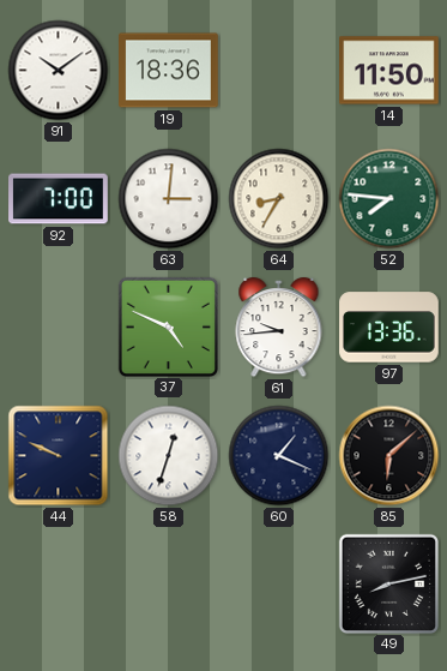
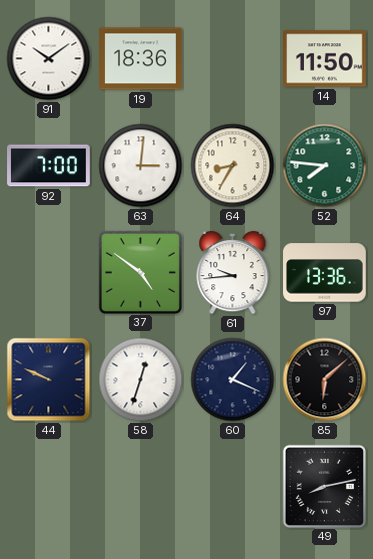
37: 4:49 -> 4:51 (140, 272)
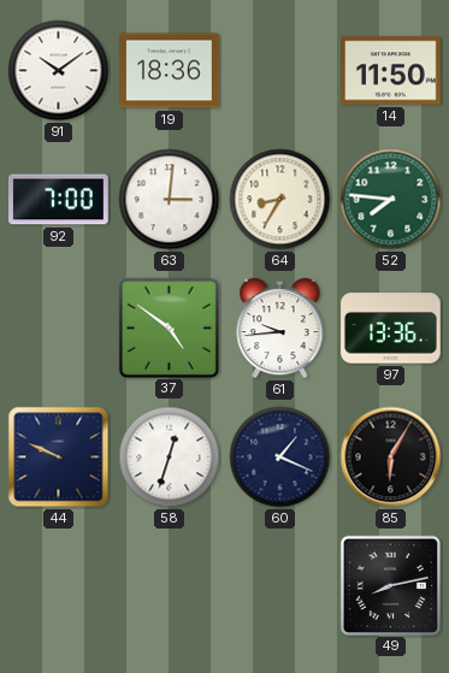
85: 6:08 -> 6:05 (391, 457)
